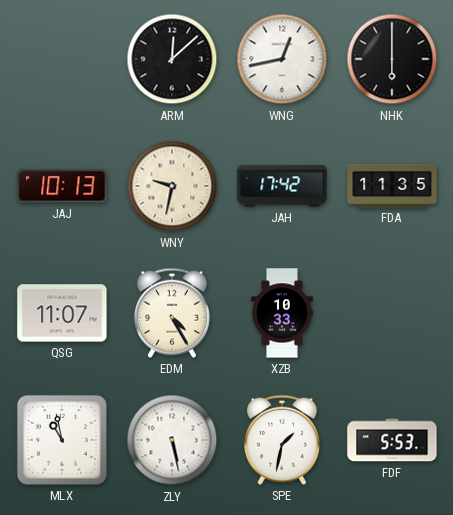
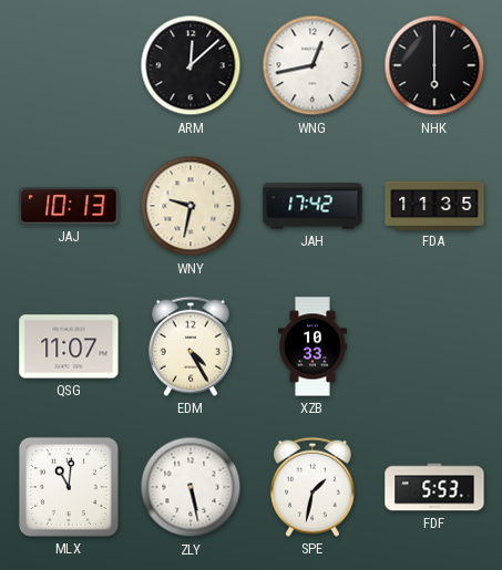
MLX: 10:58 -> 11:01 (69, 487)
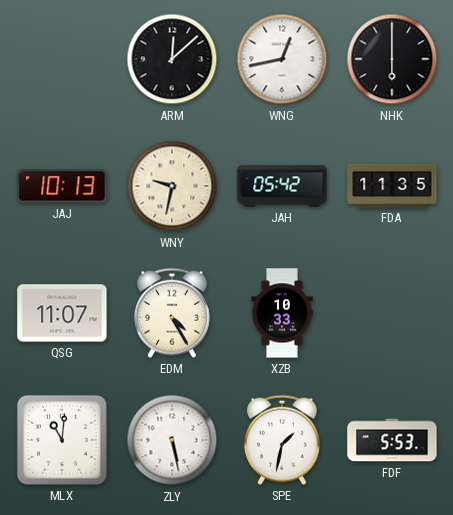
JAH: 17:42 -> 05:42 (282, 186)
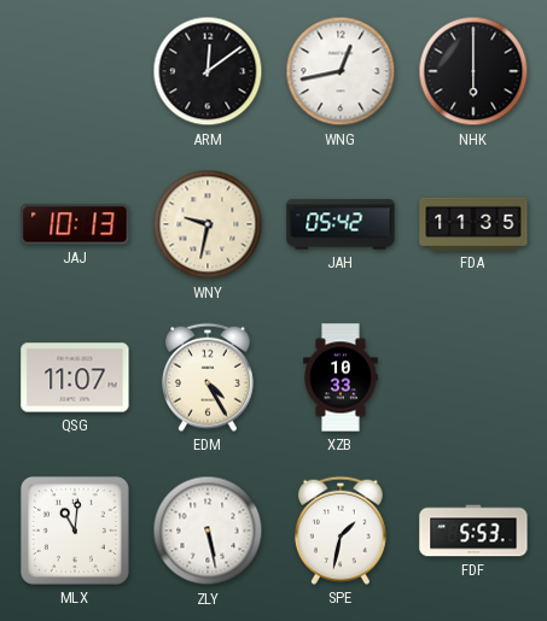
ARM: 12:08 -> 12:09 (208, 71)
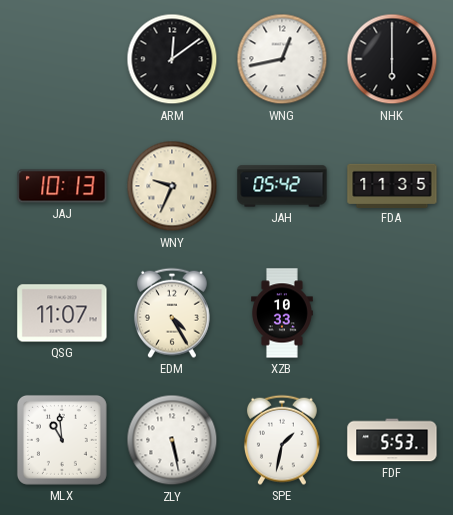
WNY: 9:32 -> 9:34 (172, 186)
MLX: 11:01 -> 10:59 (62, 440)
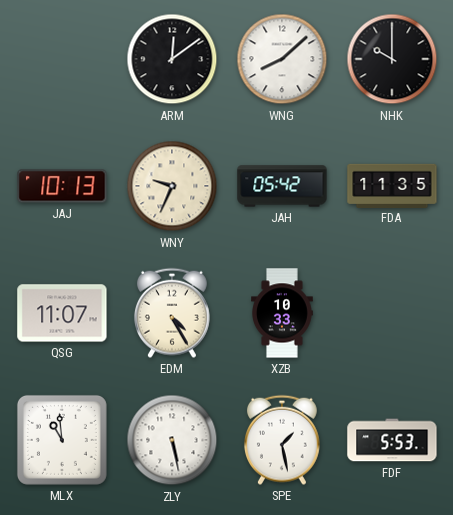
WNG: 12:43 -> 8:08 (282, 59)
NHK: 6:00 -> 10:00 (392, 59)
SPE: 1:32 -> 1:28 (282, 440)
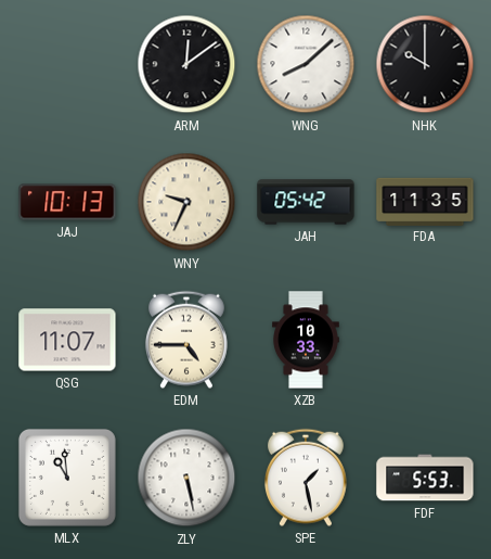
EDM: 4:25 -> 4:45 (186, 340)
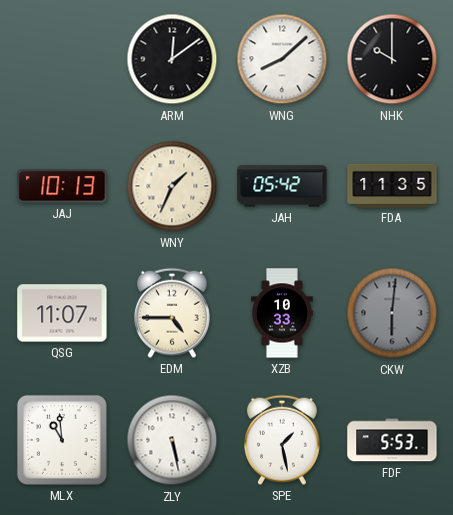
WNY: 9:34 -> 1:34 (172, 186)
CKW: none -> 6:01 (392, 313)
